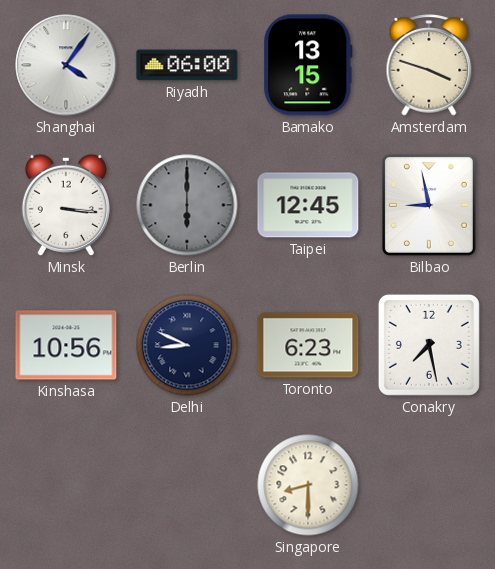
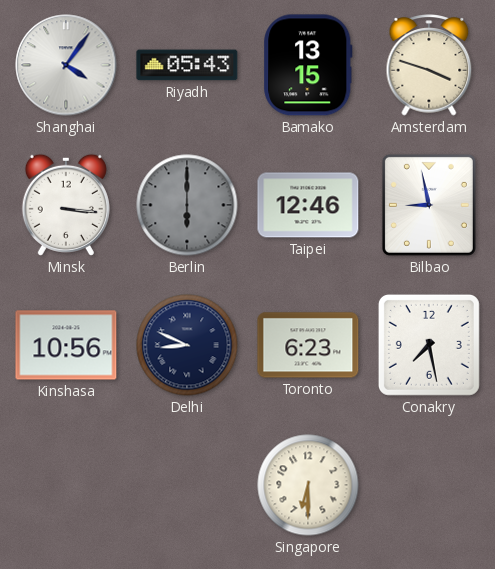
Riyadh: 06:00 -> 05:43 (187, 65)
Taipei: 12:45 -> 12:46 (308, 205)
Singapore: 8:30 -> 6:30 (308, 485)
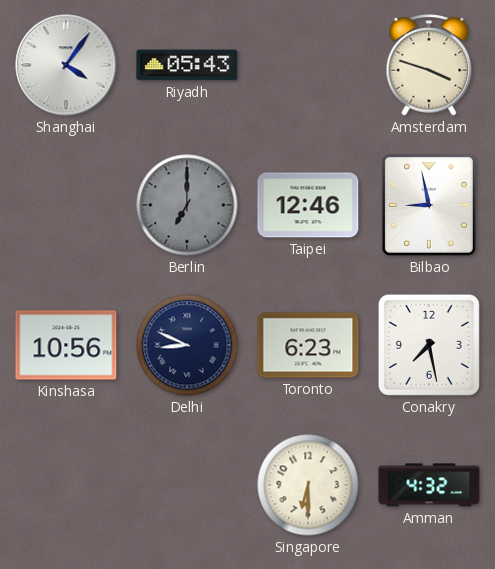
Bamako: 13:15 -> none (308, 65)
Minsk: 3:16 -> none (66, 205)
Berlin: 6:00 -> 7:00 (187, 205)
Amman: none -> 4:32 (429, 485)
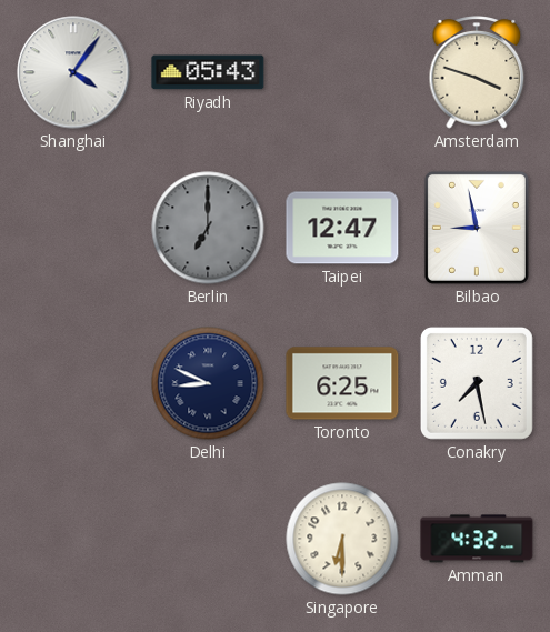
Taipei: 12:46 -> 12:47 (342, 228)
Kinshasa: 10:56 -> none (66, 345)
Toronto: 6:23 -> 6:25 (342, 383)
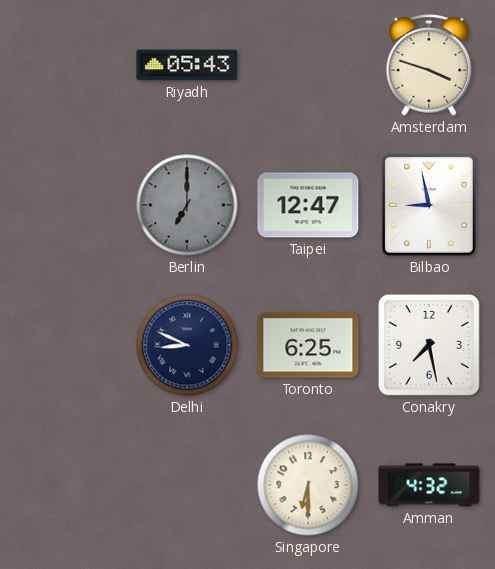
Shanghai: 4:06 -> none (73, 72)
